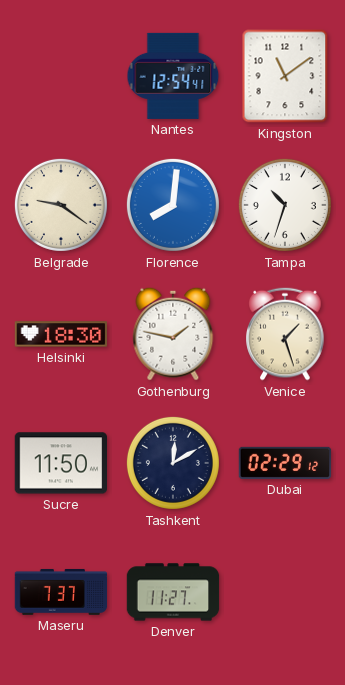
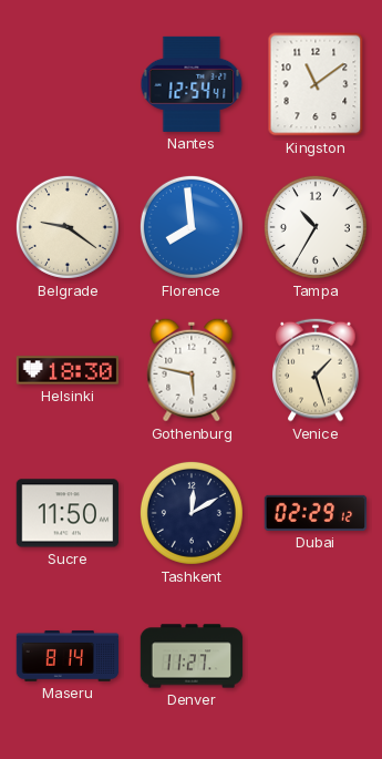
Florence: 8:01 -> 7:59 (192, 227)
Tampa: 10:33 -> 10:35 (316, 227)
Gothenburg: 1:47 -> 5:47 (192, 370)
Maseru: 7:37 -> 8:14 (68, 656)
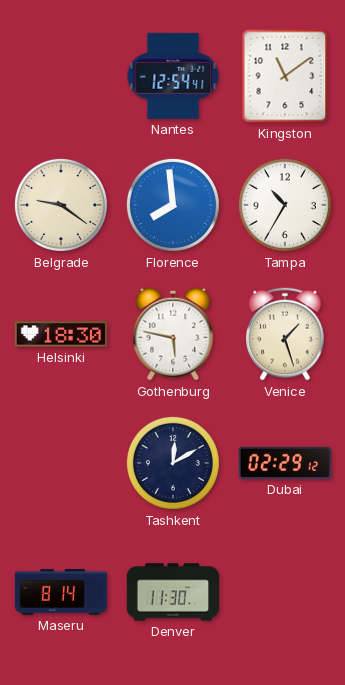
Sucre: 11:50 -> none (68, 513)
Denver: 11:27 -> 11:30 (173, 592)
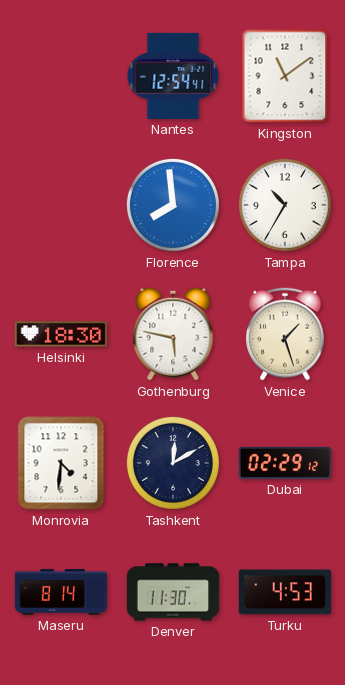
Belgrade: 9:21 -> none (61, 205)
Monrovia: none -> 4:31 (61, 463)
Turku: none -> 4:53 (285, 592)
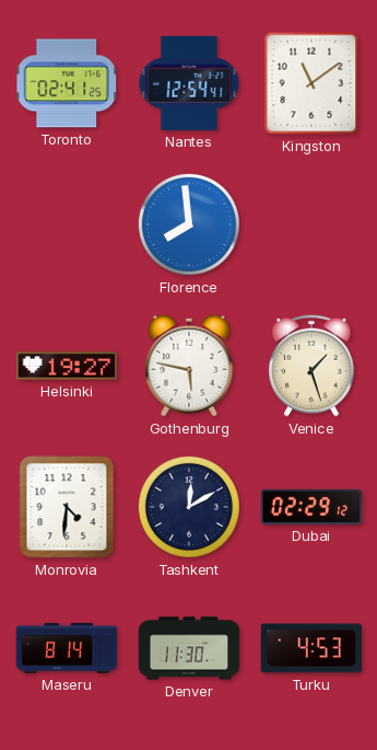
Toronto: none -> 02:41 (66, 83)
Tampa: 10:35 -> none (285, 205)
Helsinki: 18:30 -> 19:27 (67, 366)
